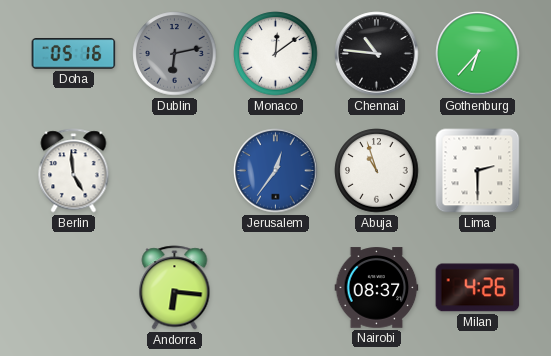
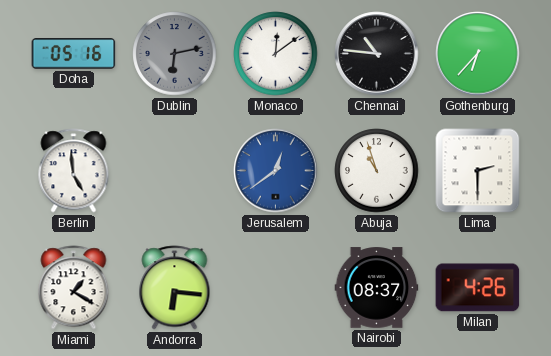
Jerusalem: 12:36 -> 12:39 (276, 171)
Miami: none -> 1:20 (74, 288)
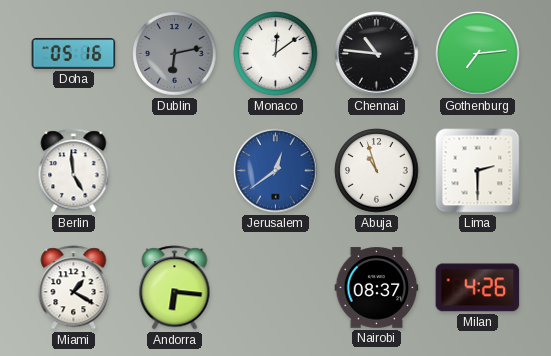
Gothenburg: 6:37 -> 7:14 (478, 54)
